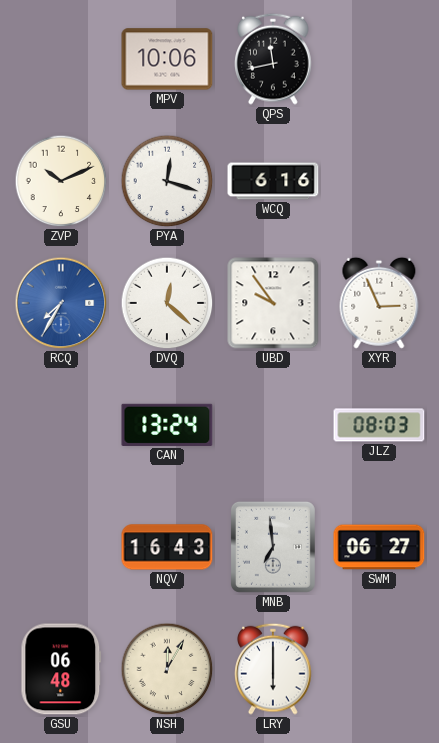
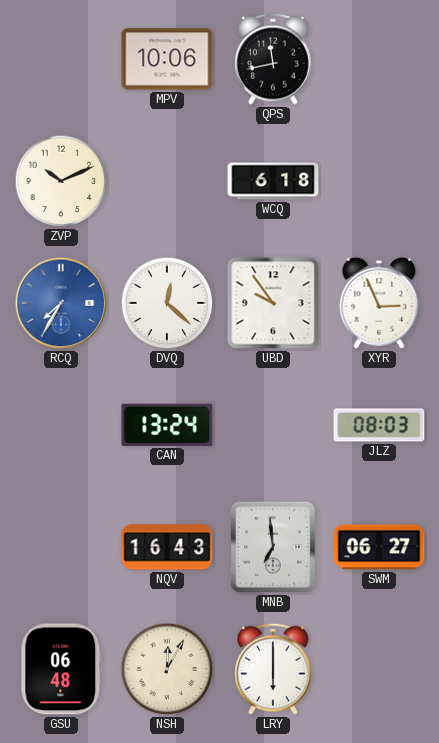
PYA: 12:18 -> none (167, 181)
WCQ: 6:16 -> 6:18 (273, 181)
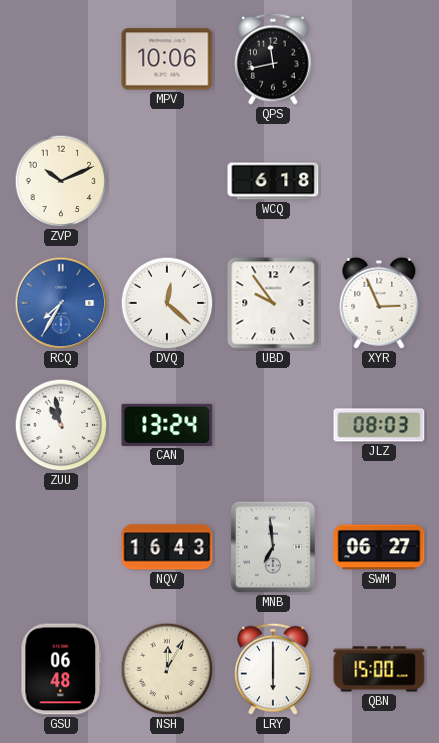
ZUU: none -> 10:58 (61, 425)
QBN: none -> 15:00 (379, 669)
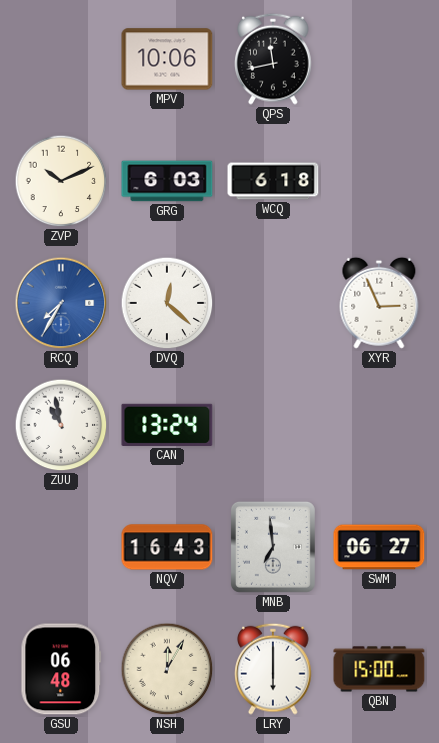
GRG: none -> 6:03 (167, 181)
UBD: 9:54 -> none (273, 303)
JLZ: 08:03 -> none (379, 425)
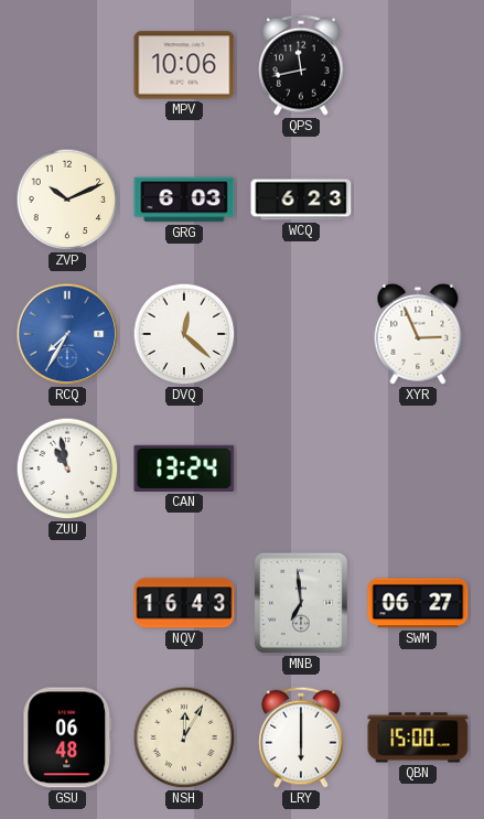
WCQ: 6:18 -> 6:23 (301, 200)
